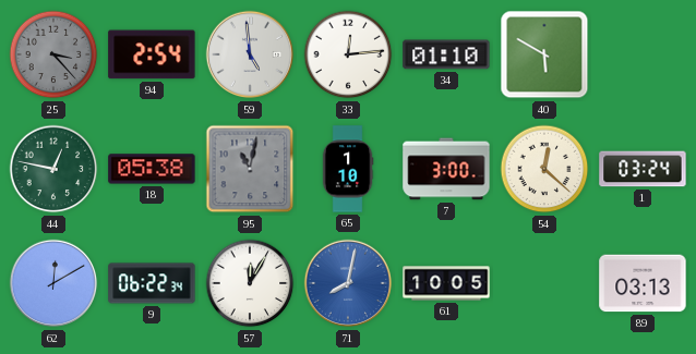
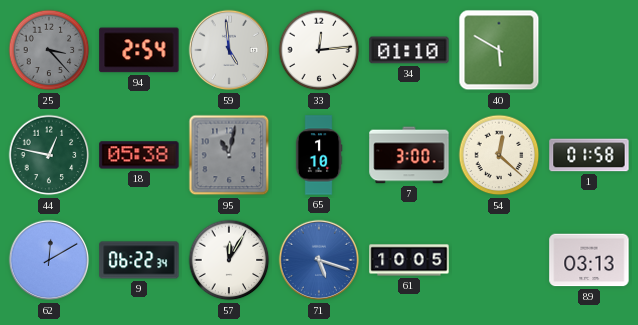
1: 03:24 -> 01:58 (589, 155)
71: 8:02 -> 5:18 (319, 260)
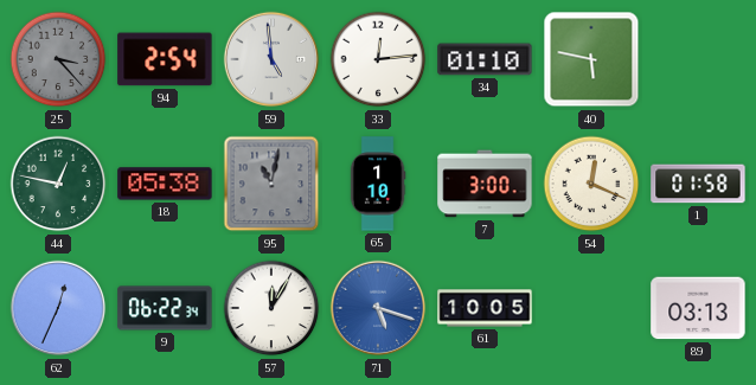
40: 5:50 -> 5:47 (591, 59)
54: 12:22 -> 12:19 (591, 184)
62: 12:10 -> 12:34 (58, 308)
